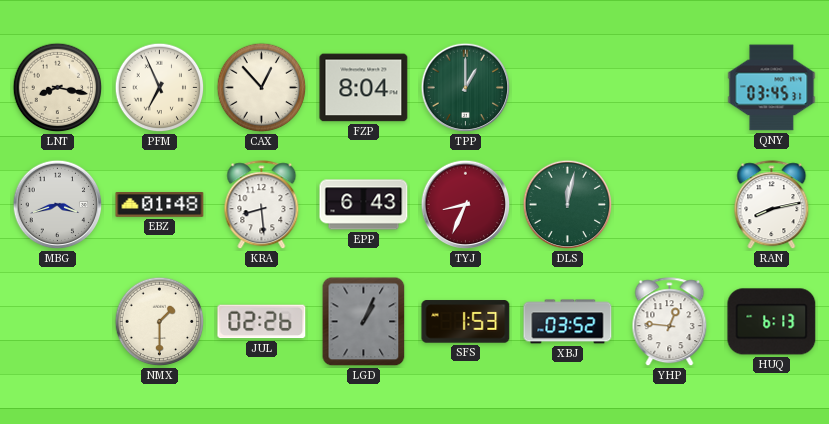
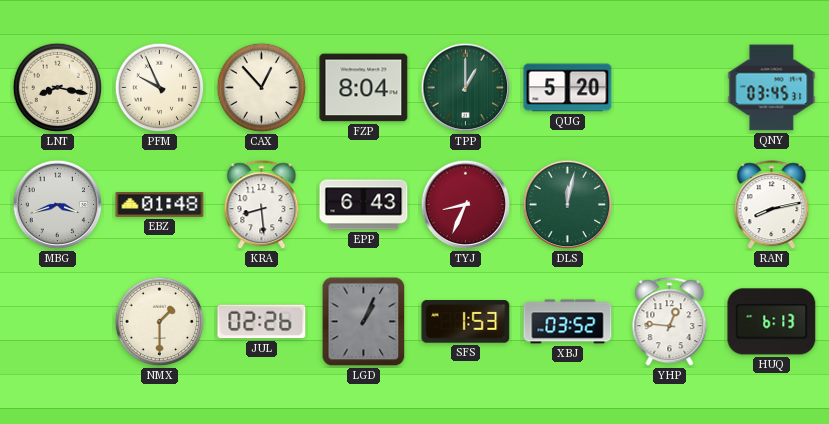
PFM: 6:56 -> 9:56 (160, 88)
QUG: none -> 5:20 (568, 88)
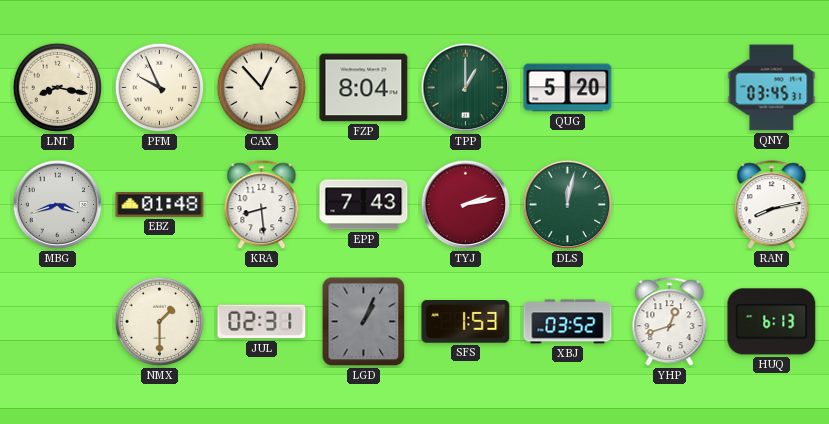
EPP: 6:43 -> 7:43 (364, 205)
TYJ: 8:34 -> 2:13 (466, 205)
JUL: 02:26 -> 02:31 (262, 322)
YHP: 12:46 -> 12:42 (670, 322)
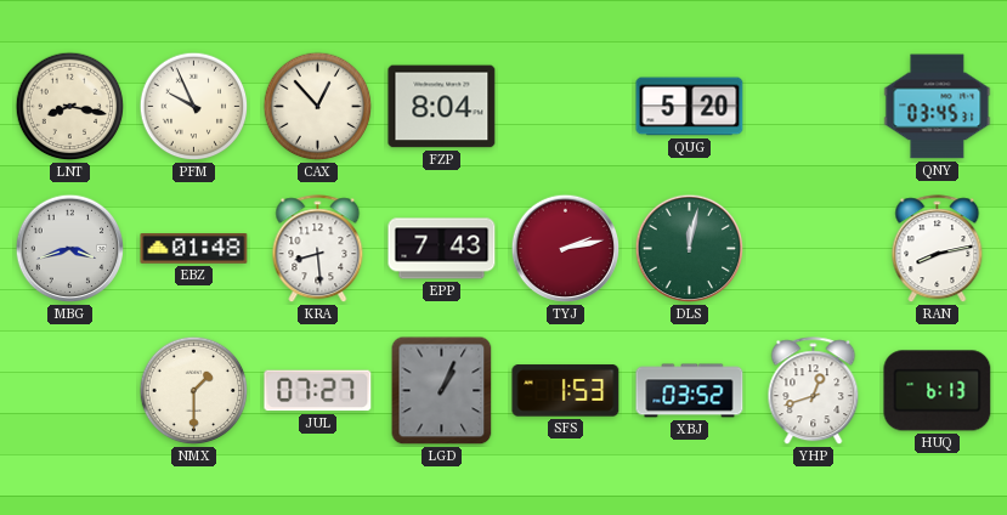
TPP: 1:00 -> none (466, 88)
JUL: 02:31 -> 07:27 (318, 391)
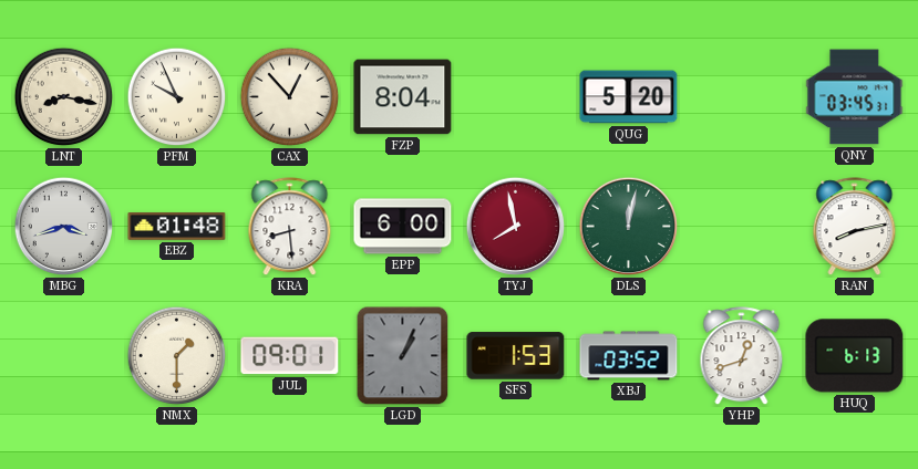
EPP: 7:43 -> 6:00 (403, 227)
TYJ: 2:13 -> 7:58 (516, 227)
JUL: 07:27 -> 09:01 (290, 356)
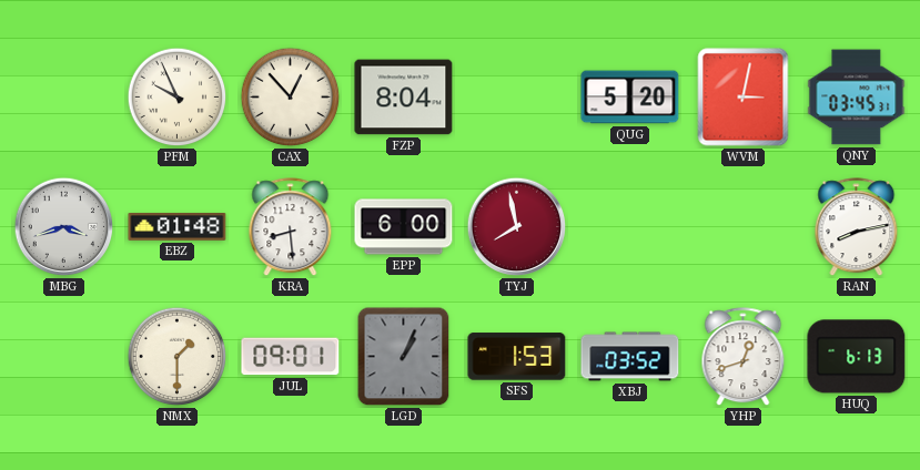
LNT: 8:17 -> none (64, 97)
WVM: none -> 3:02 (744, 98)
DLS: 12:02 -> none (629, 227)
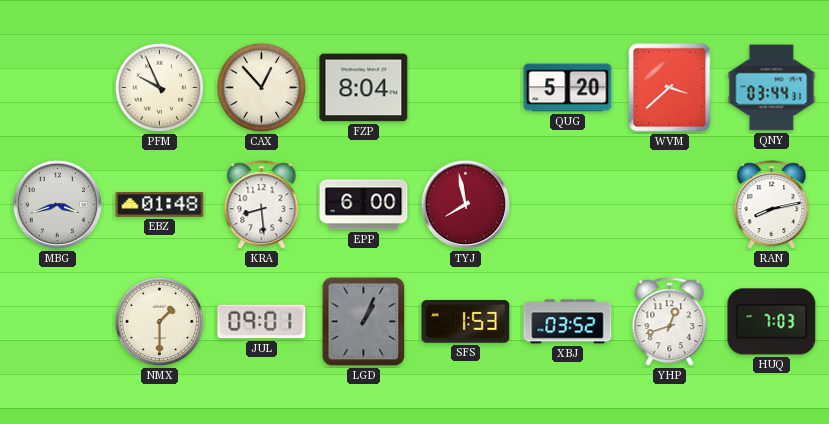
WVM: 3:02 -> 3:38 (670, 88)
QNY: 03:45 -> 03:44 (772, 88)
HUQ: 6:13 -> 7:03 (772, 322)
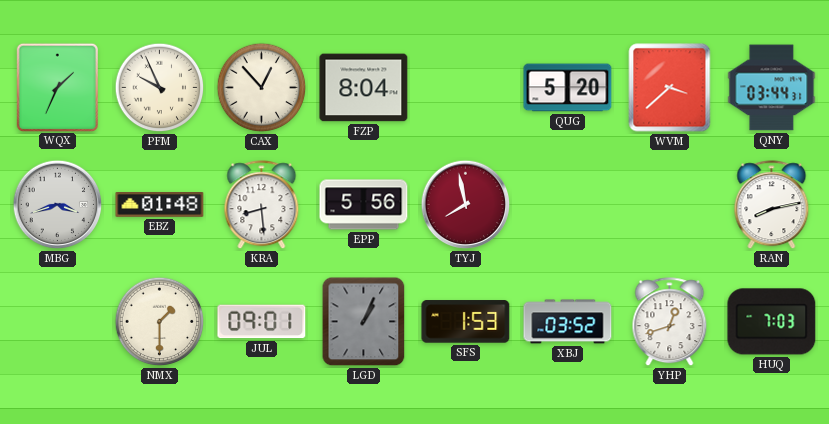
WQX: none -> 1:34 (57, 87)
EPP: 6:00 -> 5:56 (364, 205)
